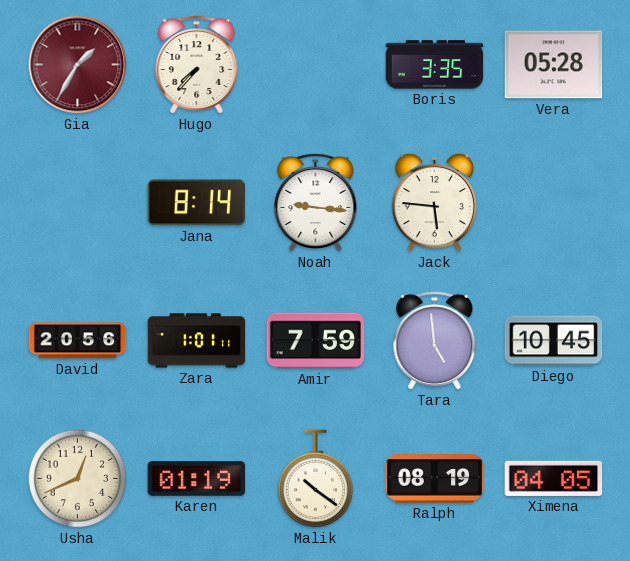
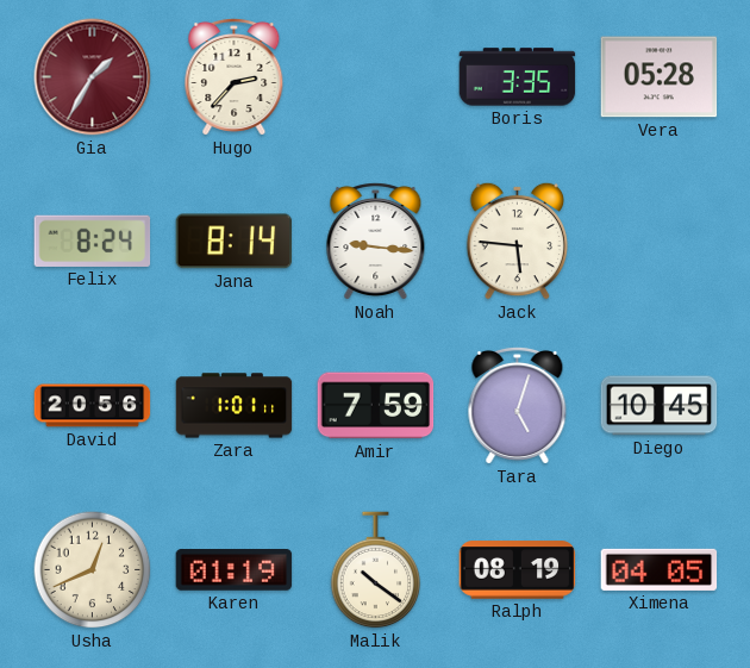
Hugo: 7:37 -> 2:37 (235, 76)
Felix: none -> 8:24 (93, 241)
Tara: 4:59 -> 5:03 (518, 405)
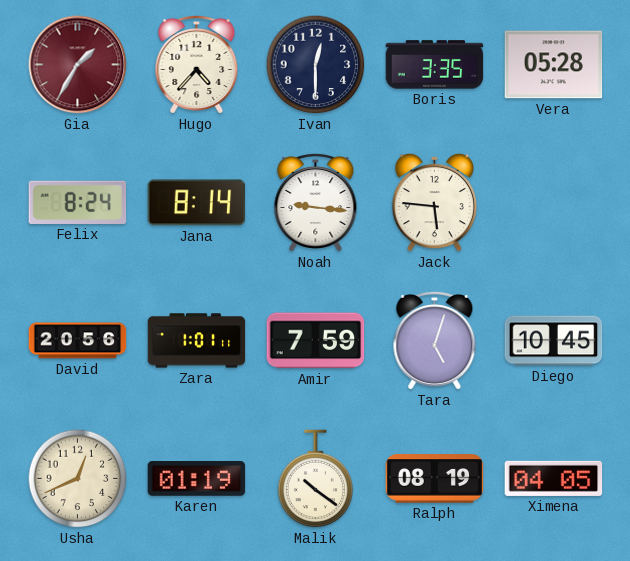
Hugo: 2:37 -> 4:37 (197, 64)
Ivan: none -> 12:30 (316, 65)
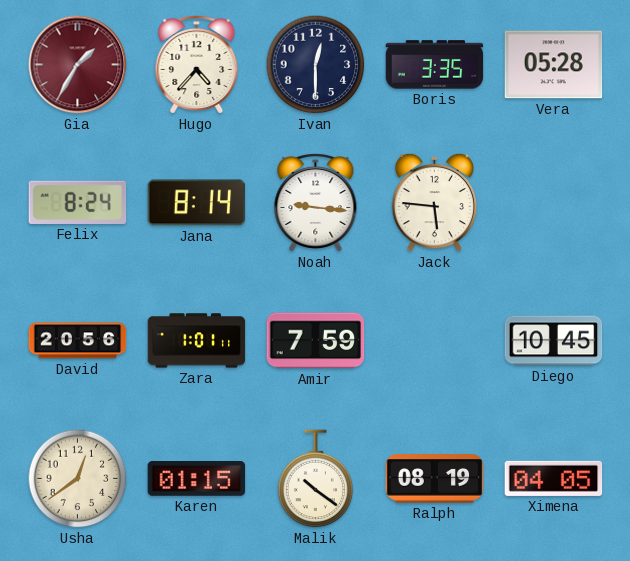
Tara: 5:03 -> none (435, 340)
Usha: 12:41 -> 12:39 (78, 479)
Karen: 01:19 -> 01:15 (197, 479)
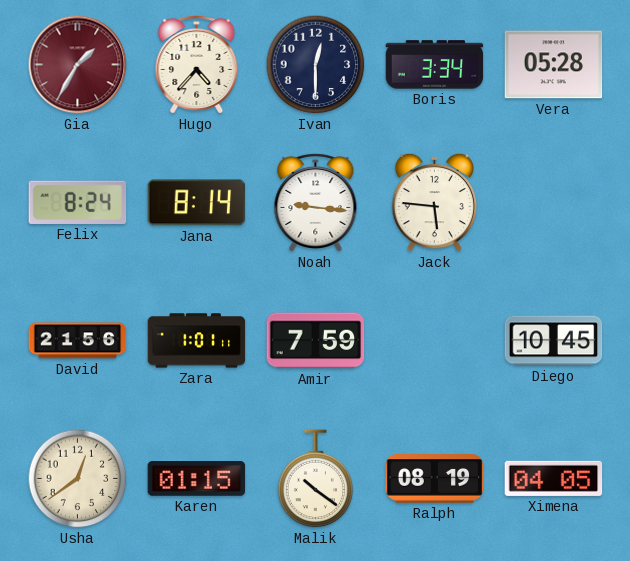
Boris: 3:35 -> 3:34 (435, 65)
David: 20:56 -> 21:56 (78, 341)
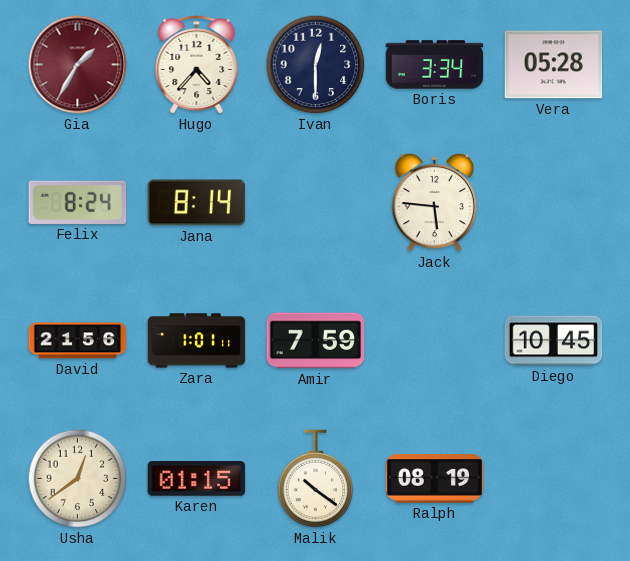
Noah: 9:16 -> none (316, 202)
Ximena: 04:05 -> none (554, 478)
